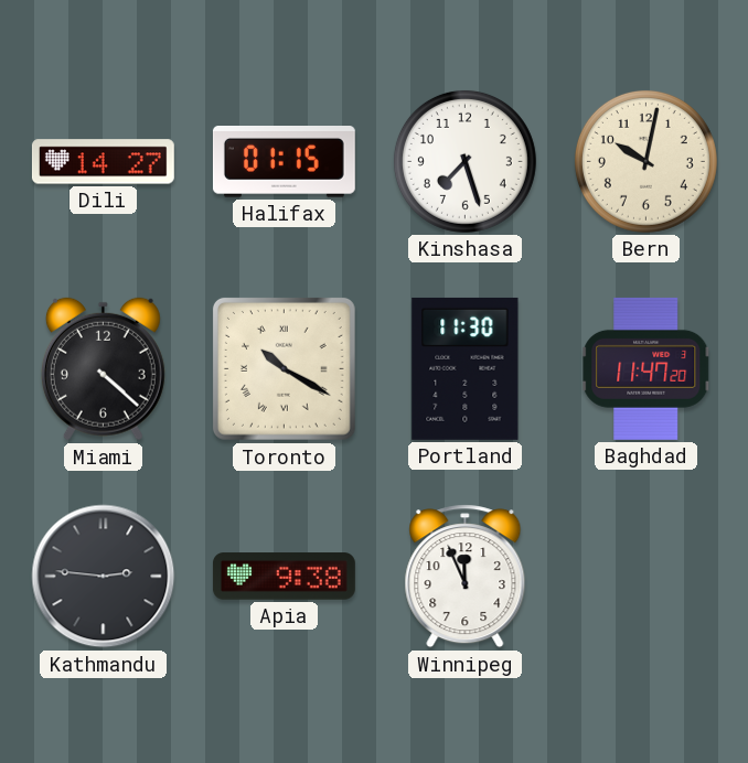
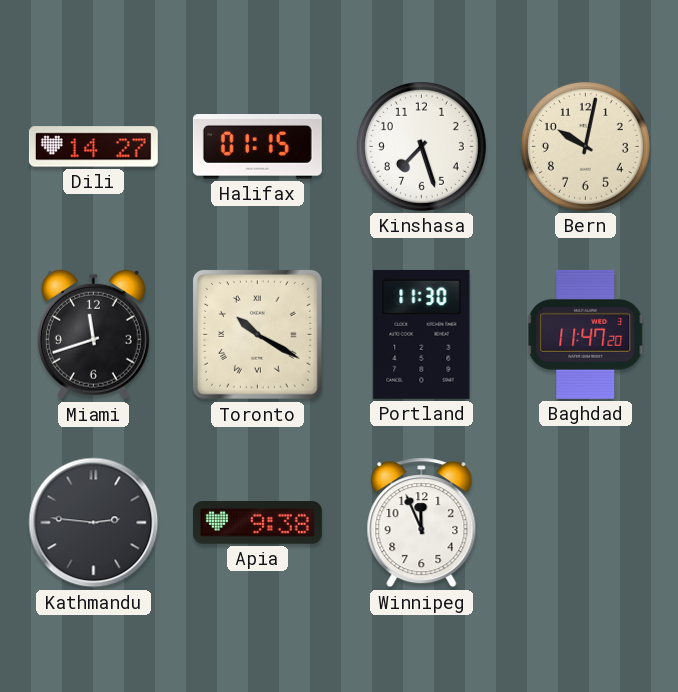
Miami: 4:22 -> 11:42 (93, 335)
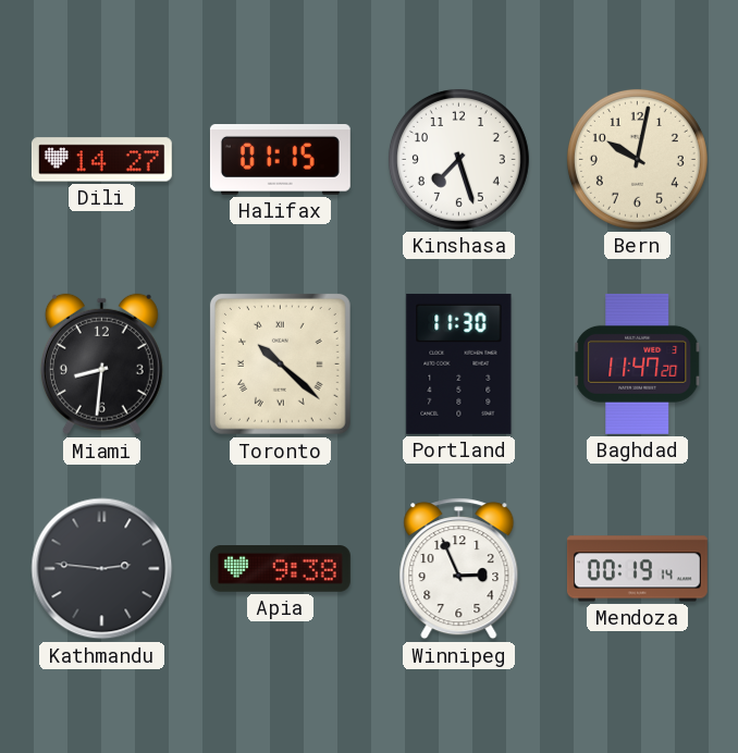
Miami: 11:42 -> 8:31 (101, 365)
Toronto: 10:20 -> 10:22 (280, 363)
Winnipeg: 11:56 -> 2:56 (459, 569)
Mendoza: none -> 00:19 (637, 569)
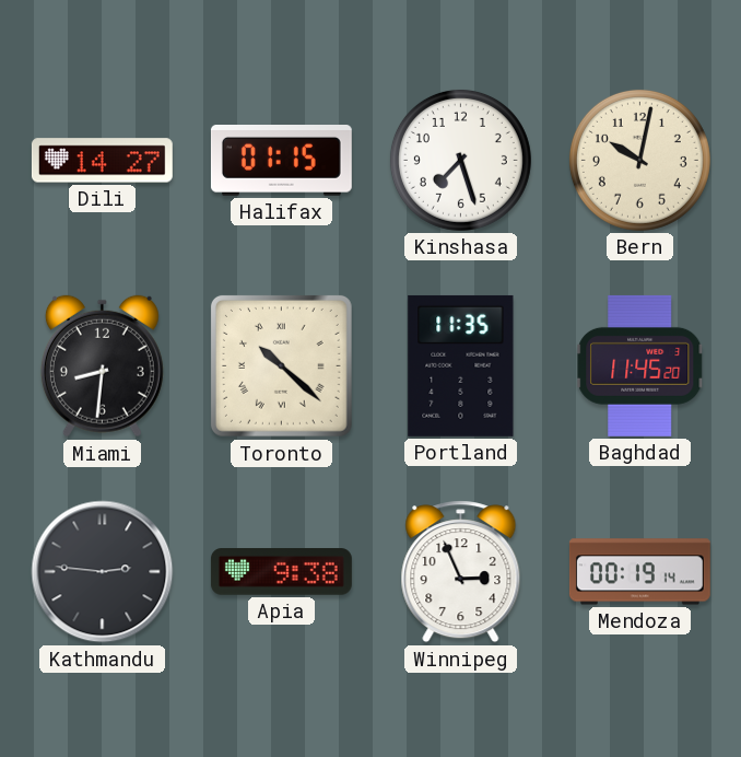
Portland: 11:30 -> 11:35 (461, 365)
Baghdad: 11:47 -> 11:45 (640, 365)
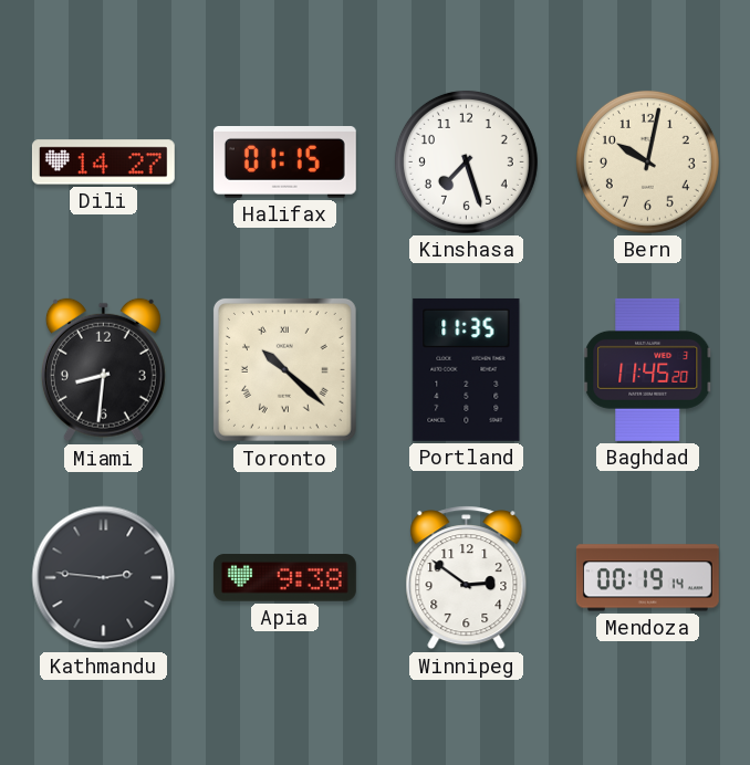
Winnipeg: 2:56 -> 2:51 (467, 578)
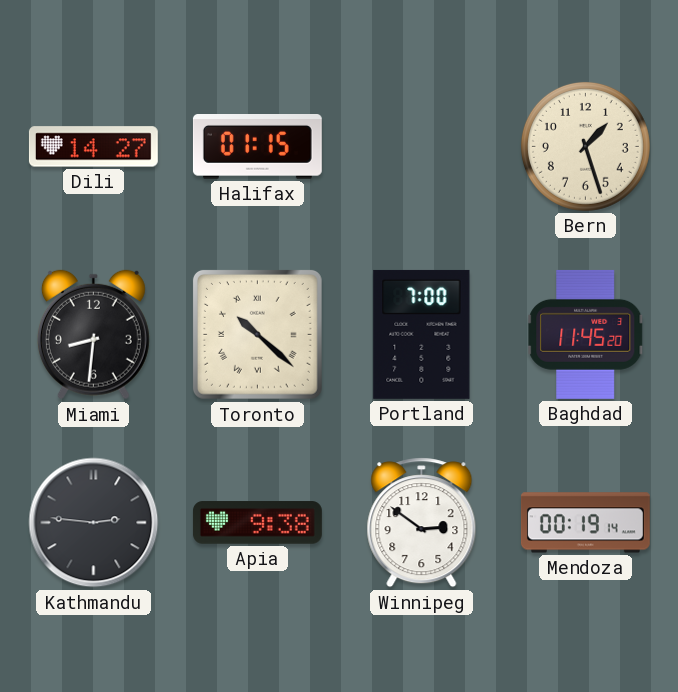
Kinshasa: 7:27 -> none (466, 161)
Bern: 10:02 -> 1:27 (585, 146)
Portland: 11:35 -> 7:00 (422, 334)
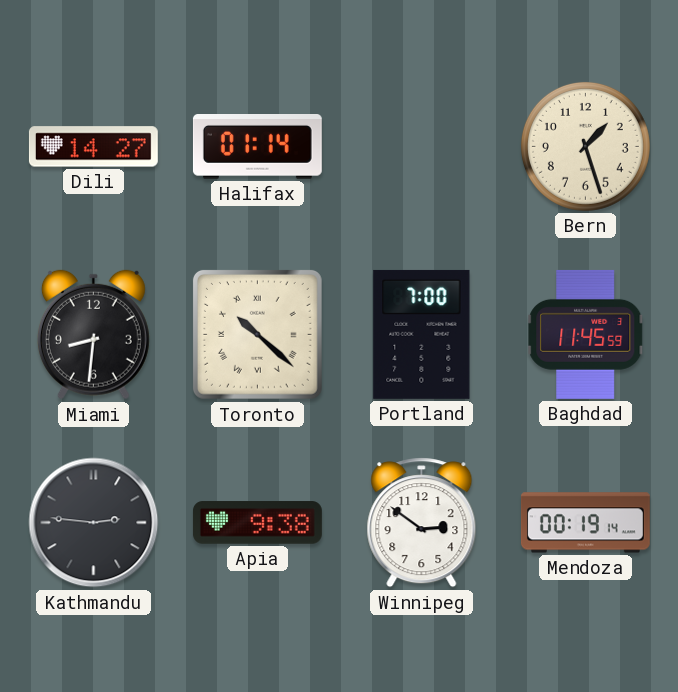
Halifax: 01:15 -> 01:14 (257, 147)
Baghdad: 11:45:20 -> 11:45:59 (586, 334)
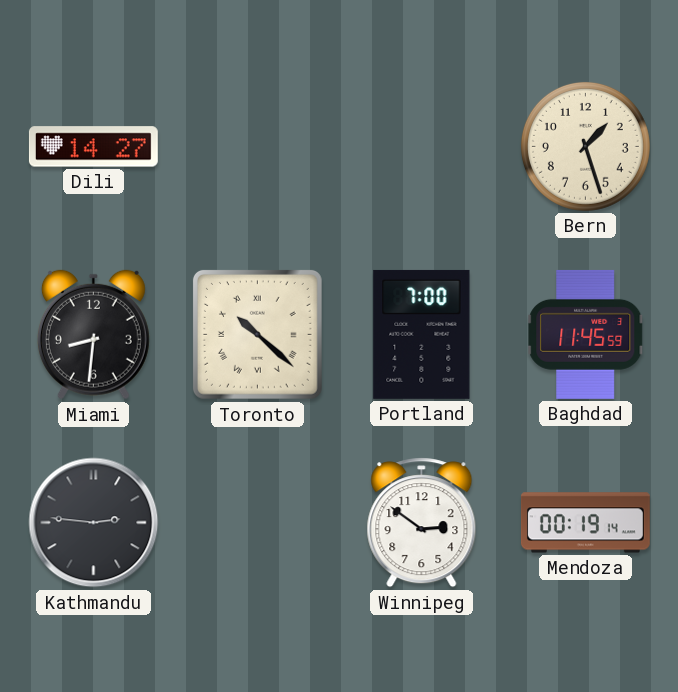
Halifax: 01:14 -> none (257, 147)
Apia: 9:38 -> none (257, 523)
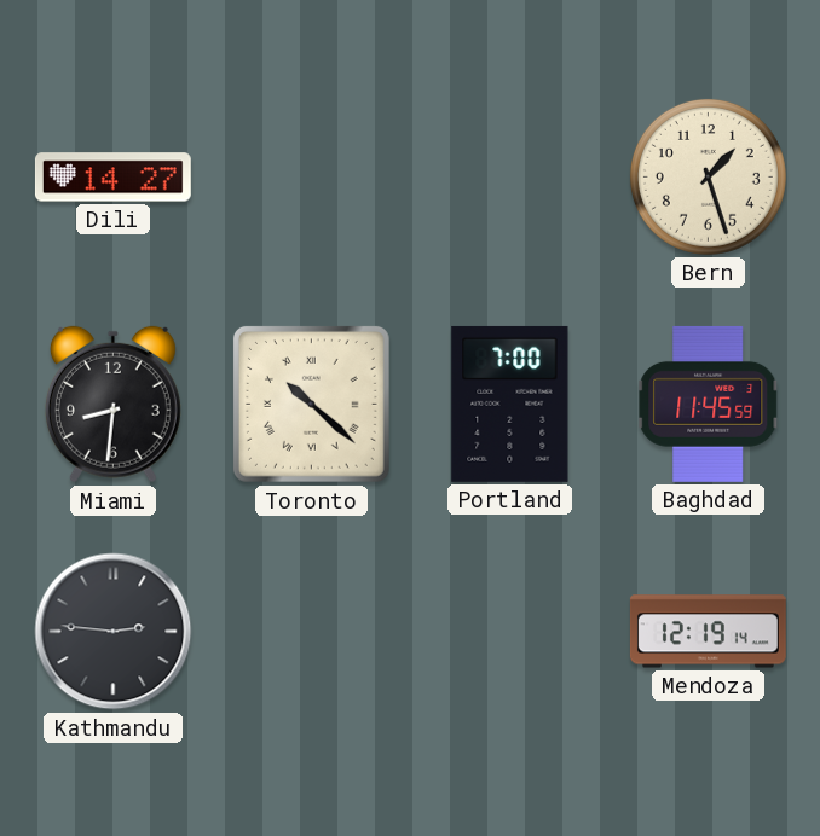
Winnipeg: 2:51 -> none (422, 523)
Mendoza: 00:19 -> 12:19 (708, 632)
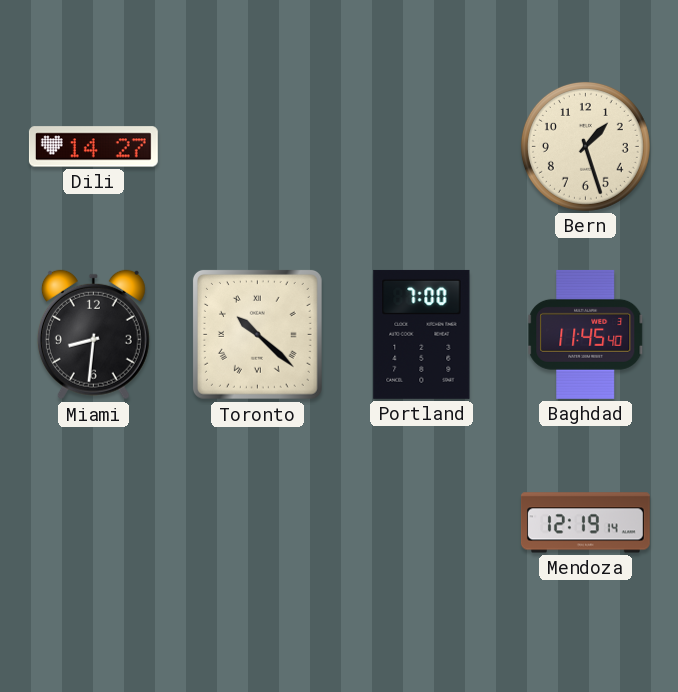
Baghdad: 11:45:59 -> 11:45:40 (586, 334)
Kathmandu: 2:46 -> none (114, 632)
